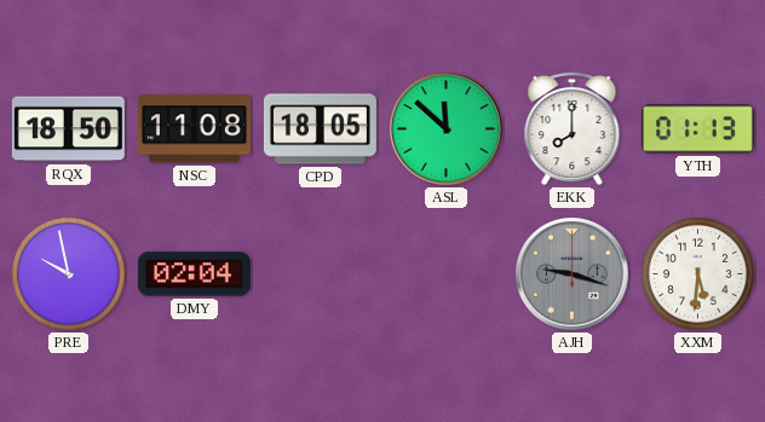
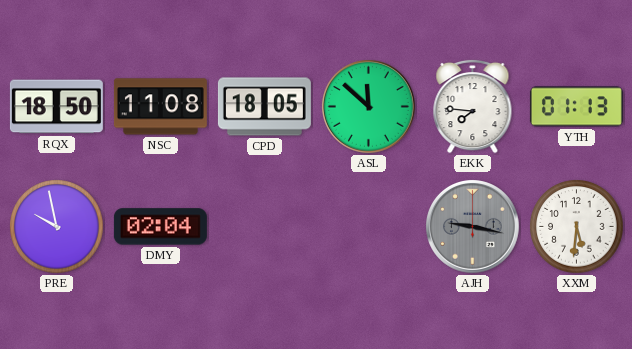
EKK: 8:00 -> 7:46 (473, 106)
AJH: 9:18 -> 9:17 (473, 227)
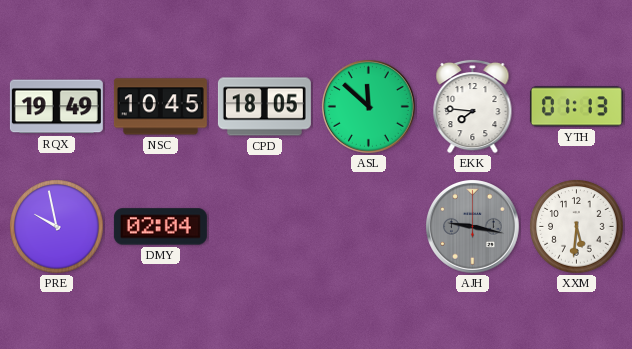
RQX: 18:50 -> 19:49 (56, 107)
NSC: 11:08 -> 10:45 (160, 107)
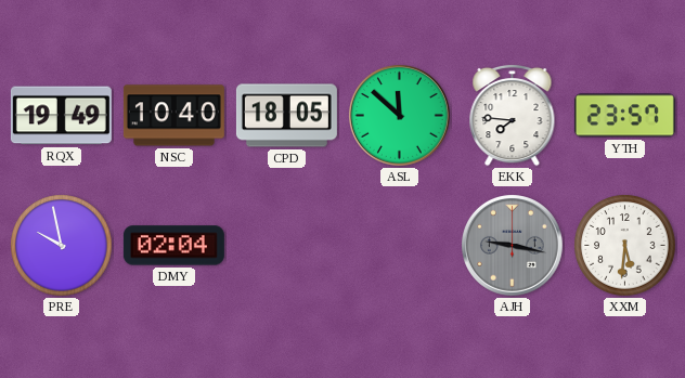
NSC: 10:45 -> 10:40 (173, 116)
YTH: 01:13 -> 23:57 (624, 116)
